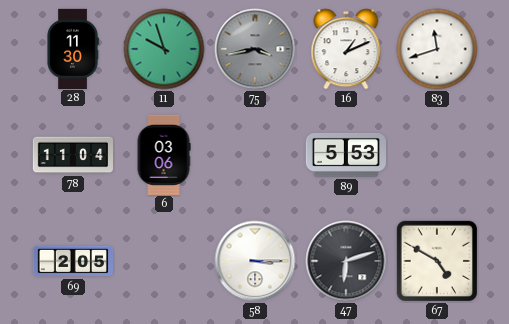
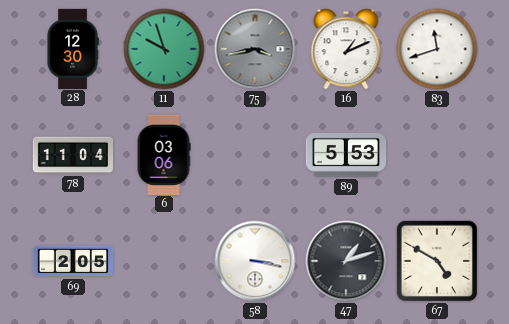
28: 11:30 -> 12:30 (73, 48)
58: 3:15 -> 3:17 (255, 261)
47: 6:12 -> 1:12 (346, 261)
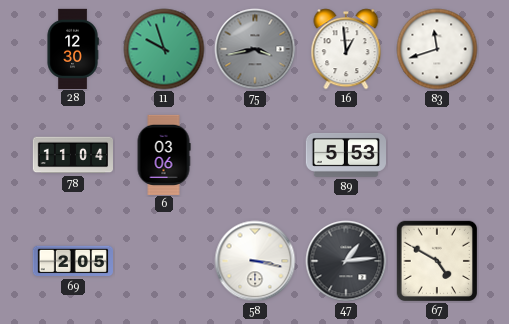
16: 1:11 -> 12:59 (346, 49)
47: 1:12 -> 1:14 (346, 261)
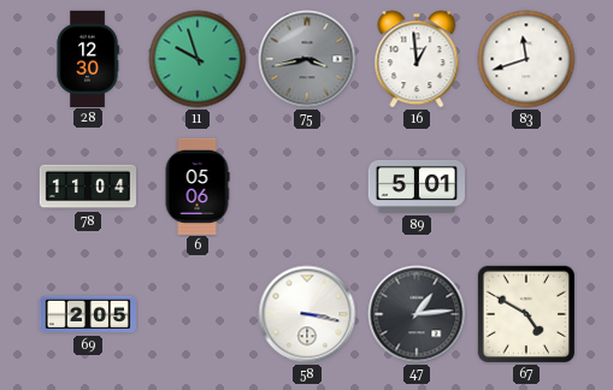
6: 03:06 -> 05:06 (198, 185)
89: 5:53 -> 5:01 (415, 187)
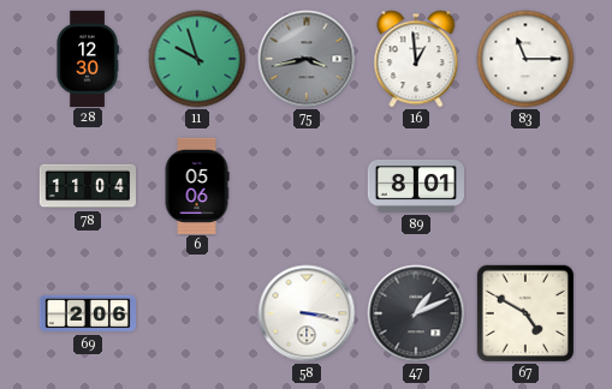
83: 11:42 -> 11:15 (525, 59)
89: 5:01 -> 8:01 (415, 186)
69: 2:05 -> 2:06 (87, 313)
47: 1:14 -> 1:11 (416, 313)
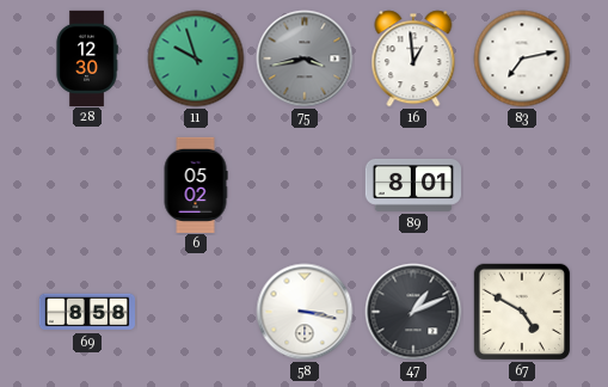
83: 11:15 -> 7:13 (522, 59)
78: 11:04 -> none (87, 186)
6: 05:06 -> 05:02 (196, 184)
69: 2:06 -> 8:58 (86, 312)
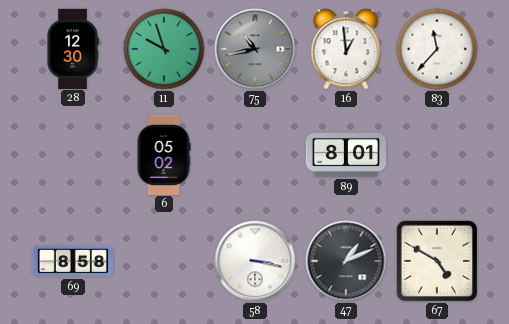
75: 3:43 -> 10:43 (255, 49)
83: 7:13 -> 11:37 (437, 49)
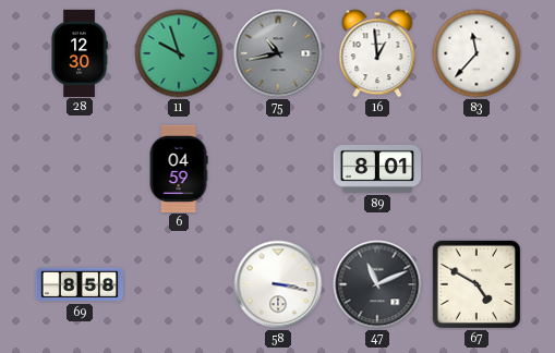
6: 05:02 -> 04:59 (179, 168)
47: 1:11 -> 11:11 (377, 284)
